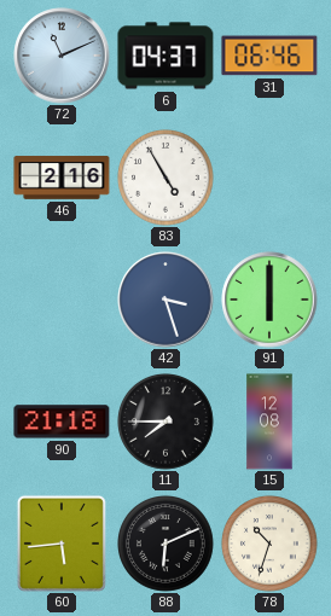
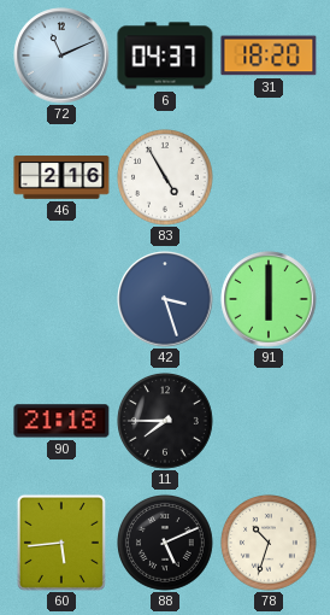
31: 06:46 -> 18:20 (269, 55)
15: 12:08 -> none (269, 422)
88: 6:11 -> 5:11 (166, 544)
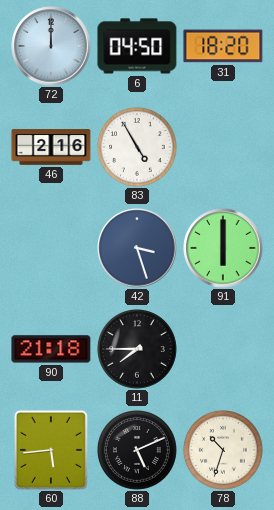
72: 11:11 -> 12:00 (51, 46)
6: 04:37 -> 04:50 (137, 46)
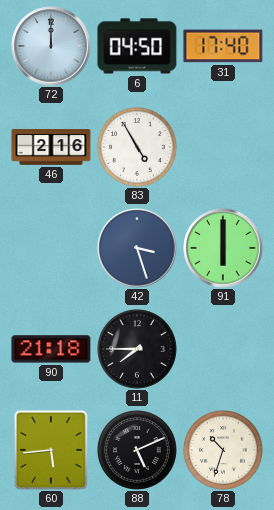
31: 18:20 -> 17:40 (223, 46)
